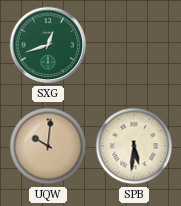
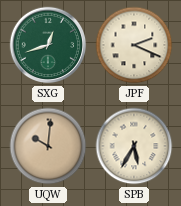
JPF: none -> 2:19 (134, 45)
SPB: 5:31 -> 5:35 (134, 146)
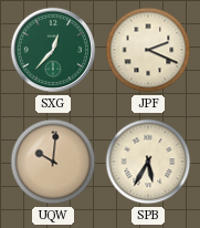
SXG: 12:42 -> 12:37 (53, 50)
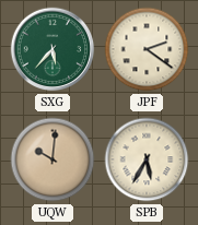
SXG: 12:37 -> 5:37 (53, 49)
JPF: 2:19 -> 2:21 (147, 49)
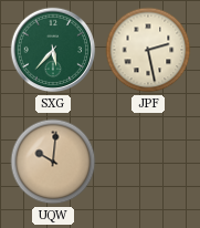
JPF: 2:21 -> 2:28 (148, 50)
SPB: 5:35 -> none (147, 159)
